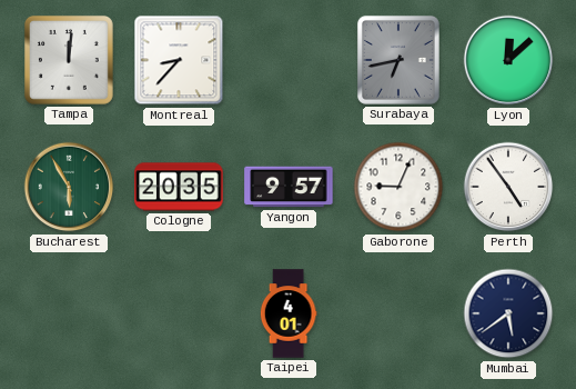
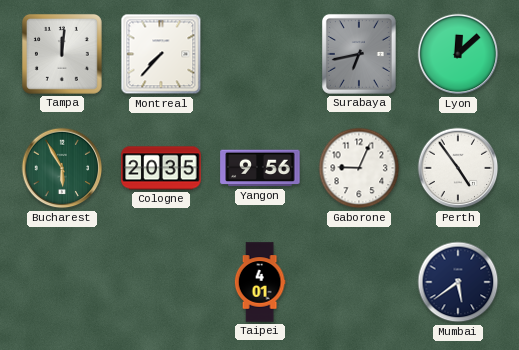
Montreal: 8:37 -> 7:37 (161, 54)
Yangon: 9:57 -> 9:56 (260, 168)
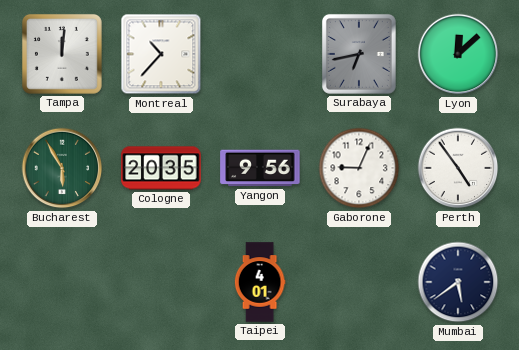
Montreal: 7:37 -> 10:37 (161, 54)
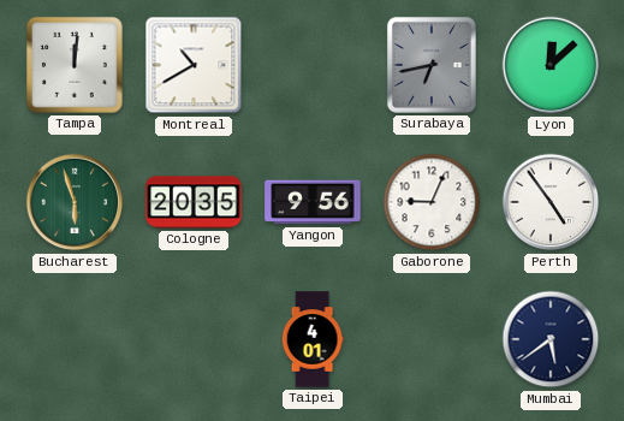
Montreal: 10:37 -> 10:40 (194, 65)
Bucharest: 5:55 -> 5:57 (75, 202)
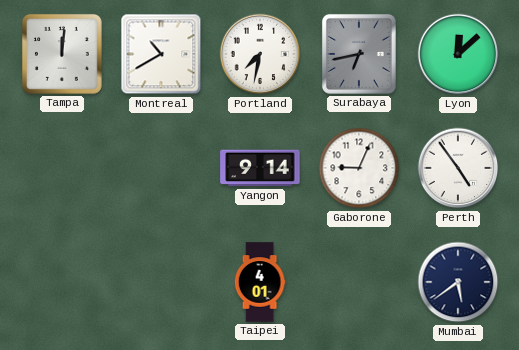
Portland: none -> 7:32 (260, 54)
Bucharest: 5:57 -> none (75, 202)
Cologne: 20:35 -> none (194, 202)
Yangon: 9:56 -> 9:14 (260, 168)
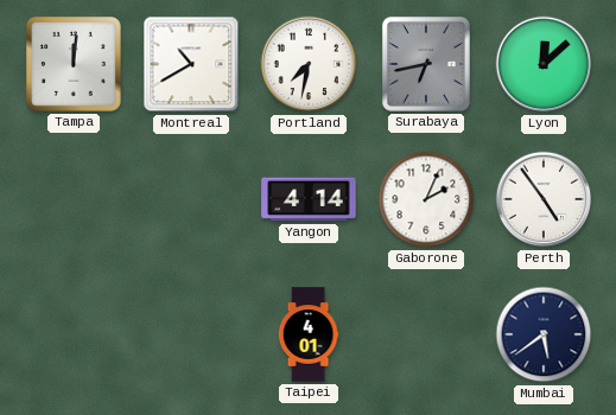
Yangon: 9:14 -> 4:14 (309, 199)
Gaborone: 9:04 -> 2:04 (426, 199)
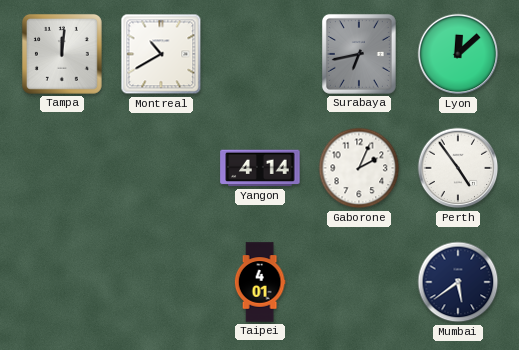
Portland: 7:32 -> none (309, 64)
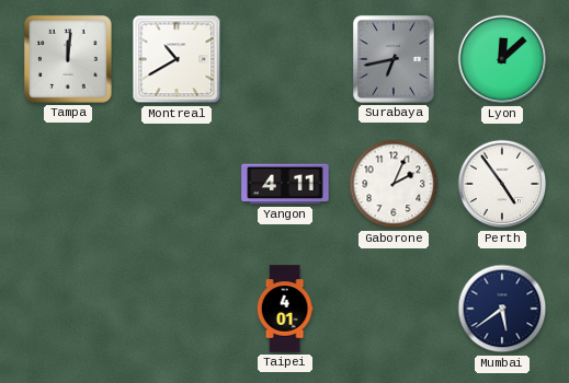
Yangon: 4:14 -> 4:11 (285, 184)
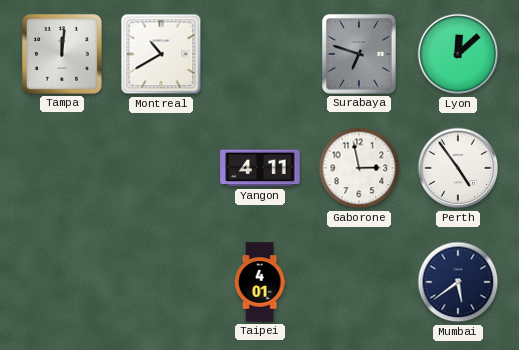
Surabaya: 6:43 -> 6:48 (359, 54)
Gaborone: 2:04 -> 2:58 (359, 168)
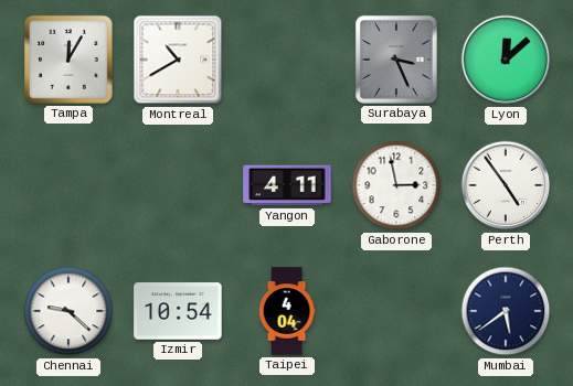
Tampa: 12:01 -> 12:05 (68, 60)
Surabaya: 6:48 -> 3:26 (396, 60)
Chennai: none -> 9:22 (68, 311)
Izmir: none -> 10:54 (178, 311)
Taipei: 4:01 -> 4:04 (287, 311)
